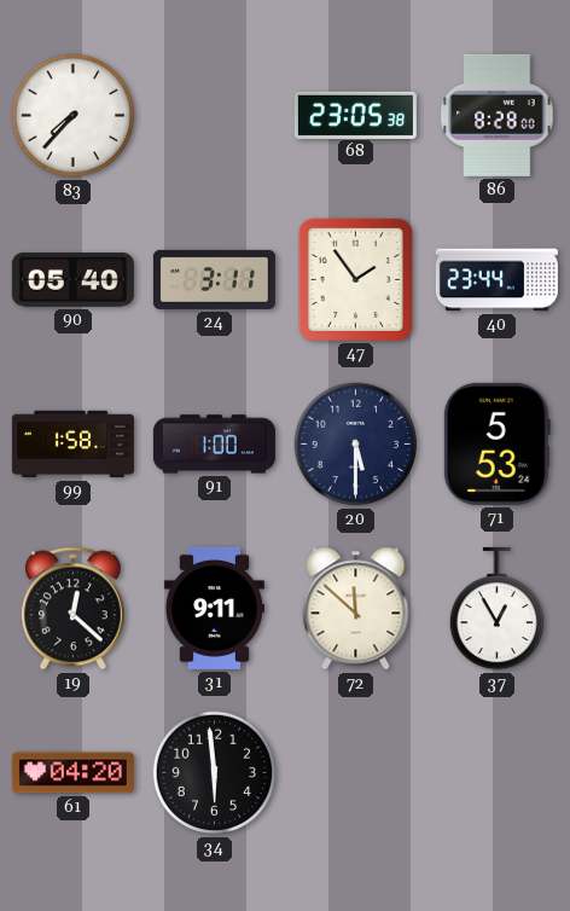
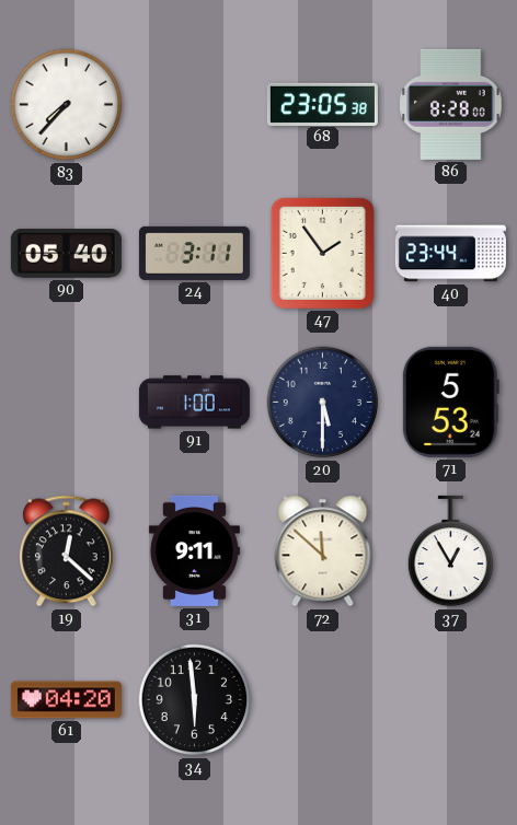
99: 1:58 -> none (72, 445)
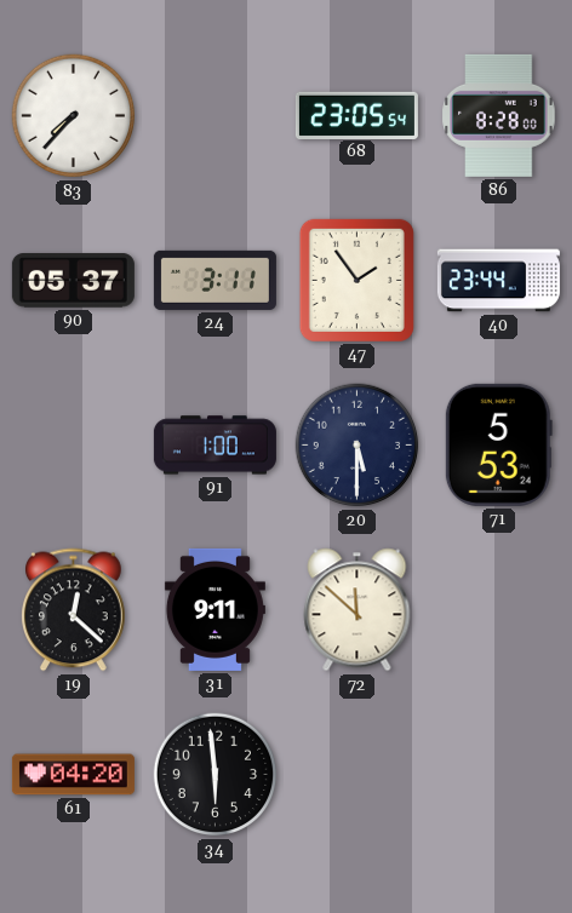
68: 23:05:38 -> 23:05:54 (356, 115)
90: 05:40 -> 05:37 (73, 281)
37: 12:55 -> none (450, 551)
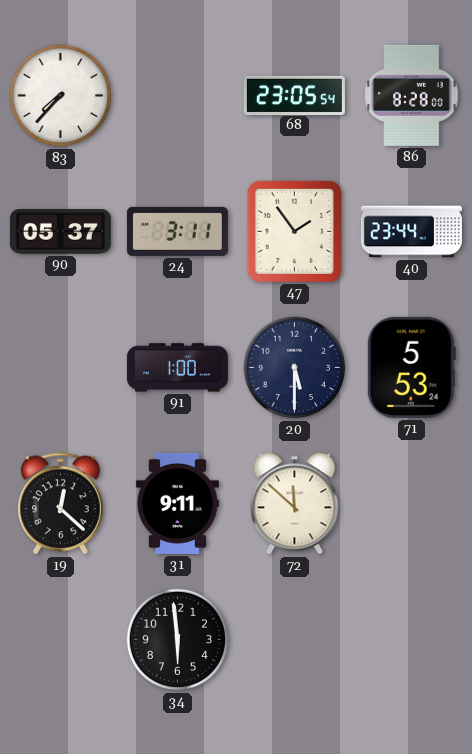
61: 04:20 -> none (73, 775)
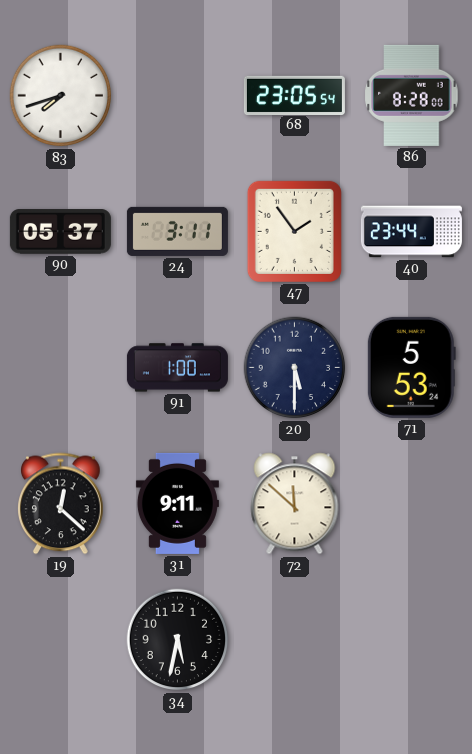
83: 7:37 -> 7:42 (61, 96)
34: 5:59 -> 5:32 (178, 640)
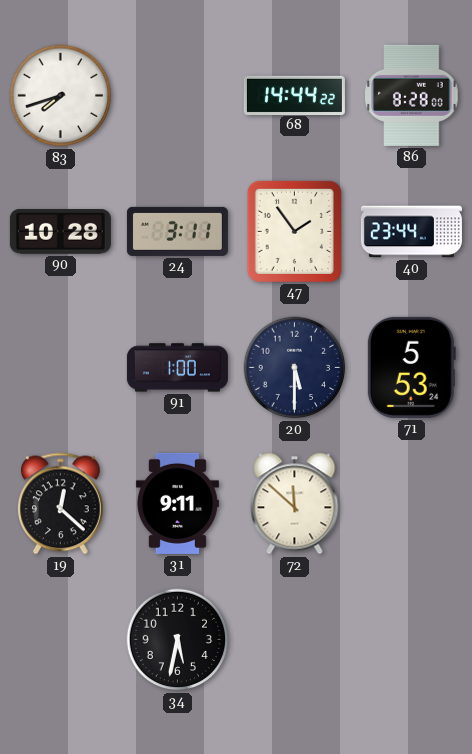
68: 23:05 -> 14:44 (294, 95)
90: 05:37 -> 10:28 (60, 232)
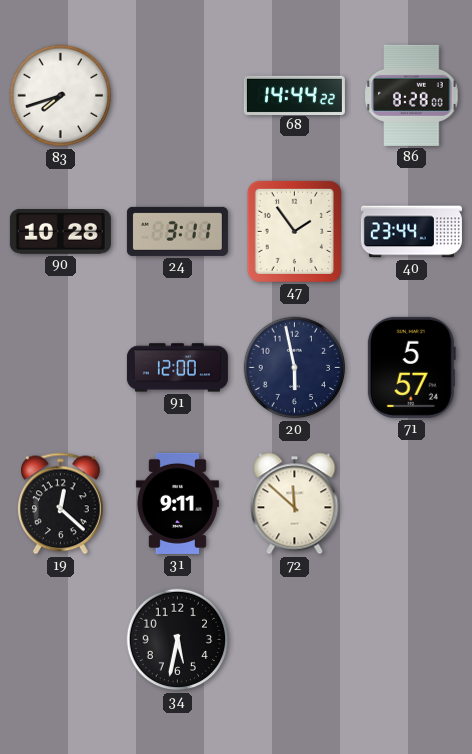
91: 1:00 -> 12:00 (177, 368)
20: 5:30 -> 5:58 (295, 368)
71: 5:53 -> 5:57 (411, 367)
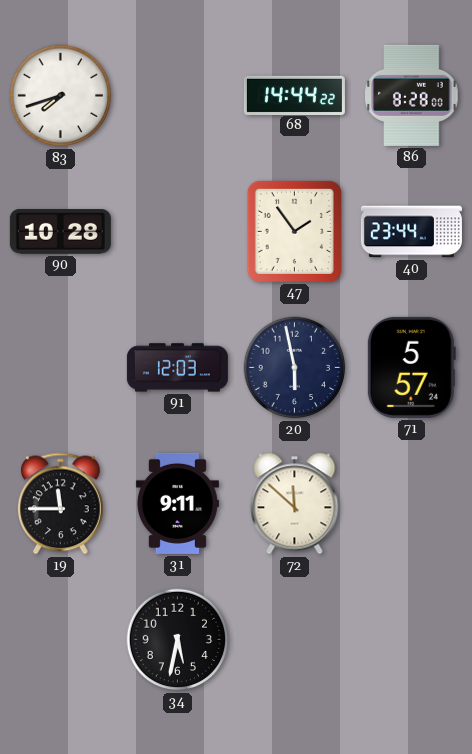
24: 3:11 -> none (177, 231)
91: 12:00 -> 12:03 (177, 368)
19: 12:22 -> 11:45 (61, 504)
